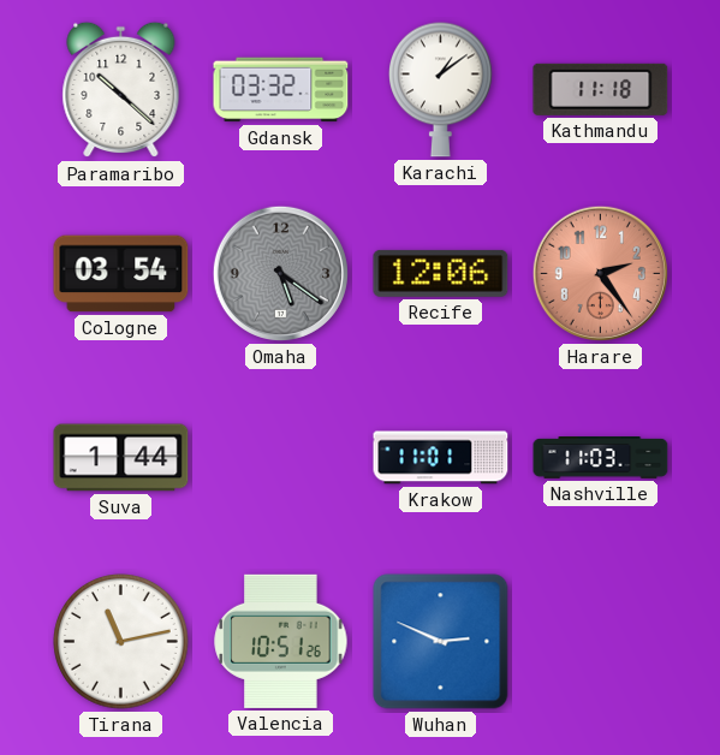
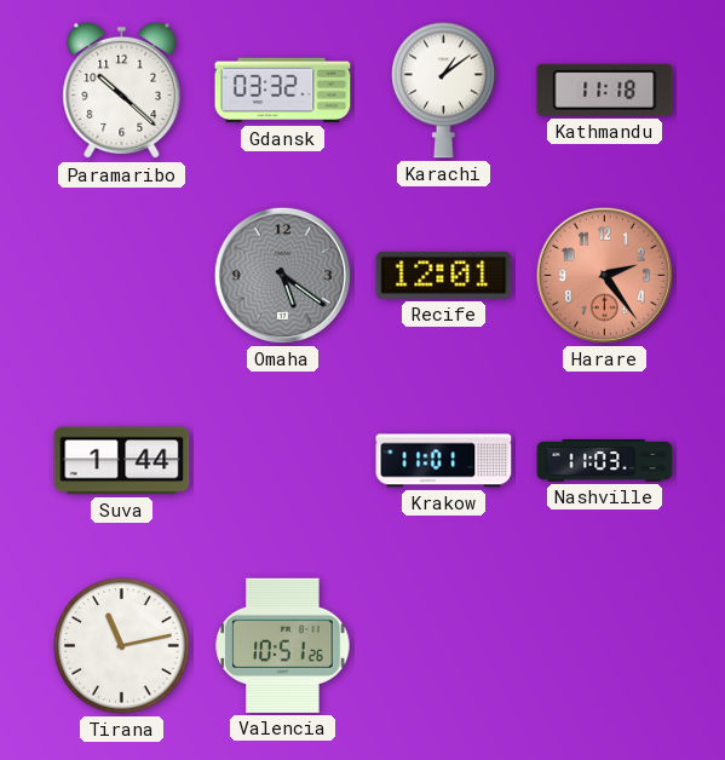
Cologne: 03:54 -> none (121, 274)
Recife: 12:06 -> 12:01 (444, 275)
Wuhan: 2:49 -> none (441, 642)
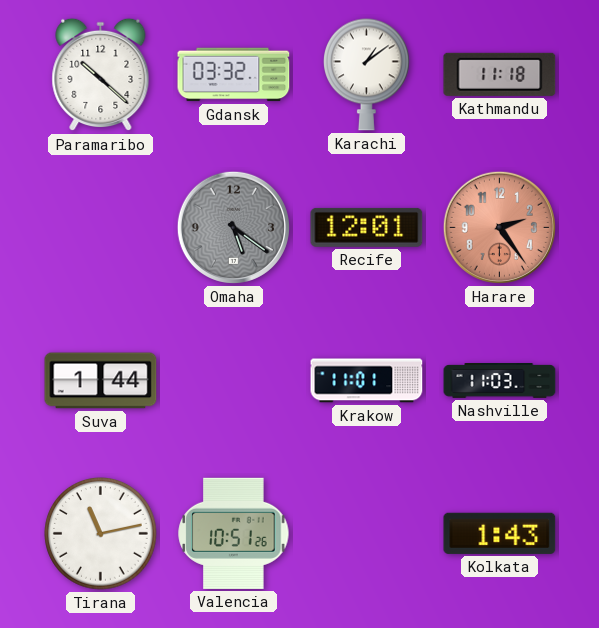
Kolkata: none -> 1:43 (500, 533)
